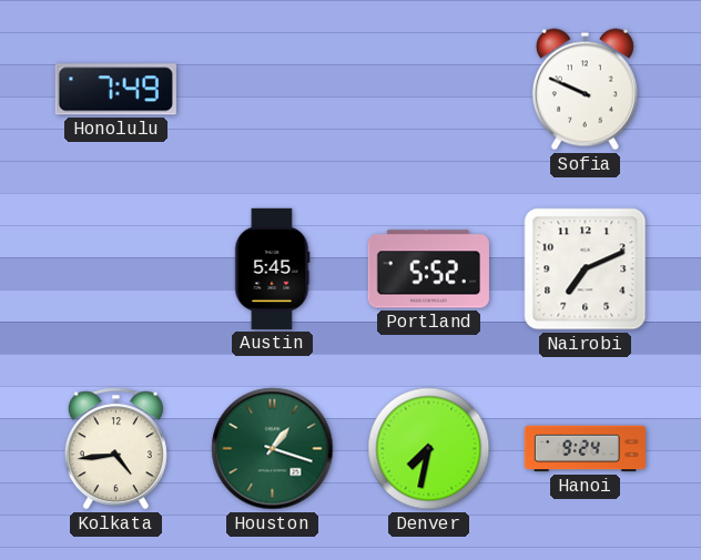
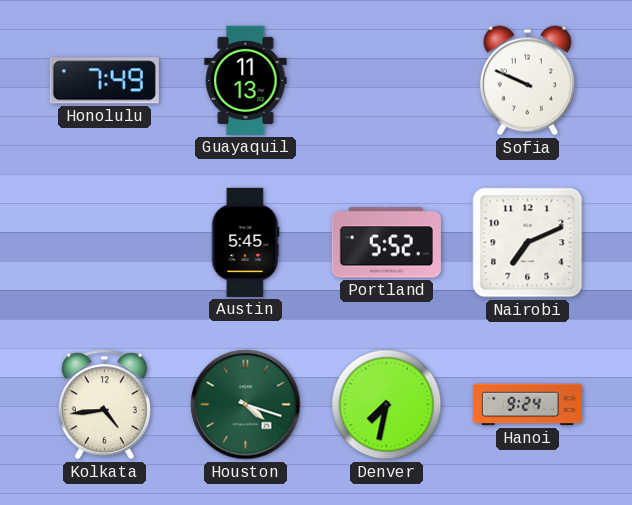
Guayaquil: none -> 11:13 (246, 80)
Houston: 1:18 -> 4:18 (246, 405)
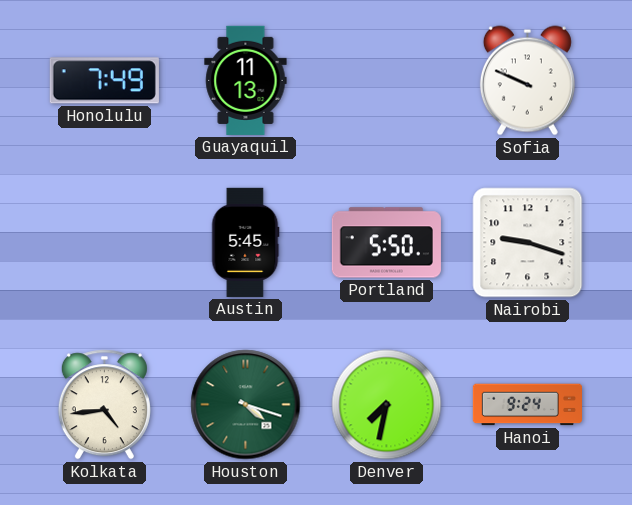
Portland: 5:52 -> 5:50 (386, 243)
Nairobi: 7:11 -> 9:18 (528, 243)
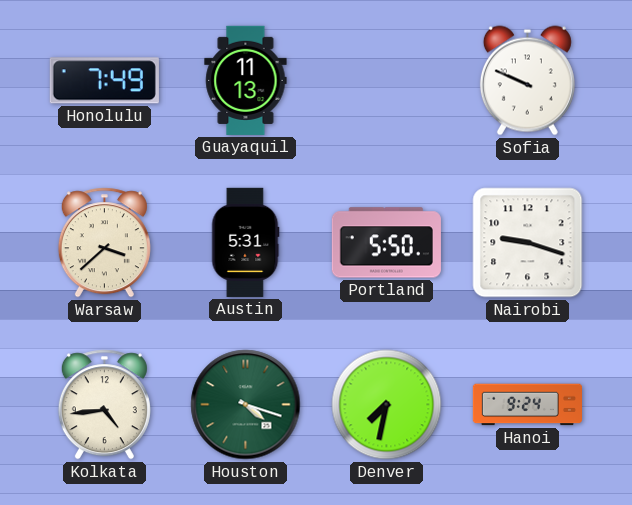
Warsaw: none -> 3:38 (104, 243)
Austin: 5:45 -> 5:31 (245, 242)
